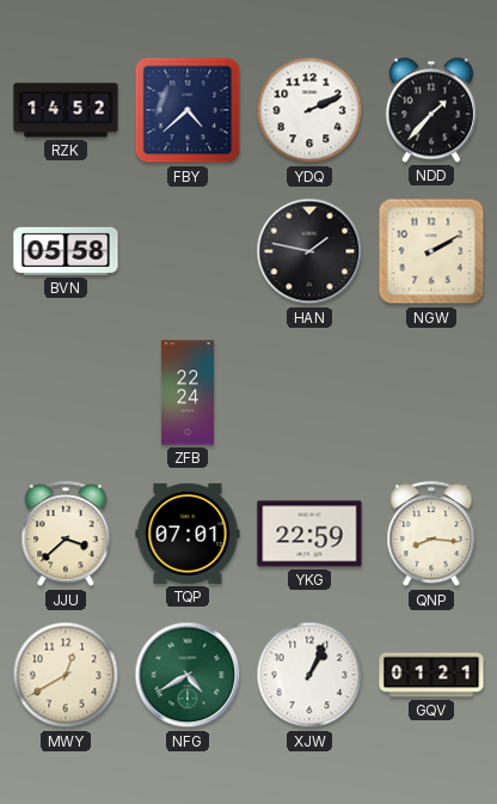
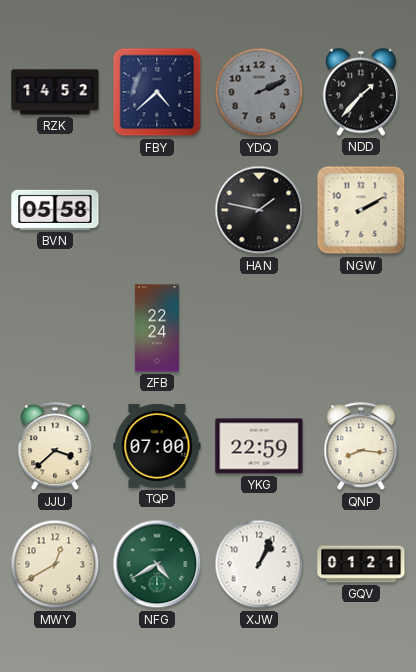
YDQ dial: white -> grey (259, 92)
TQP: 07:01 -> 07:00 (157, 446)
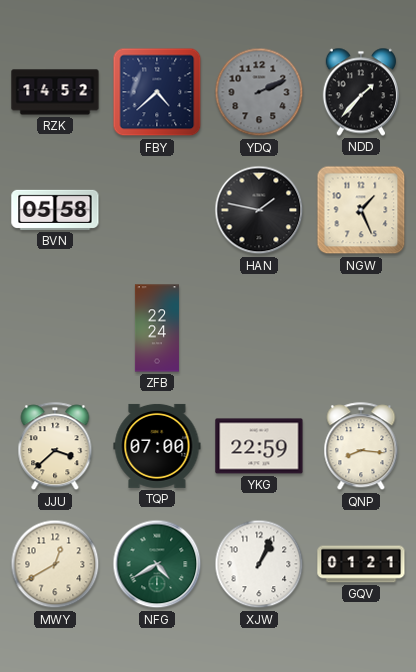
NGW: 2:10 -> 1:26 (361, 210)
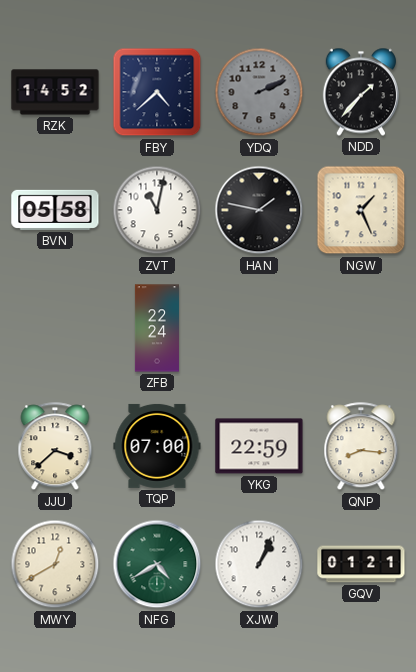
ZVT: none -> 11:02 (157, 210)
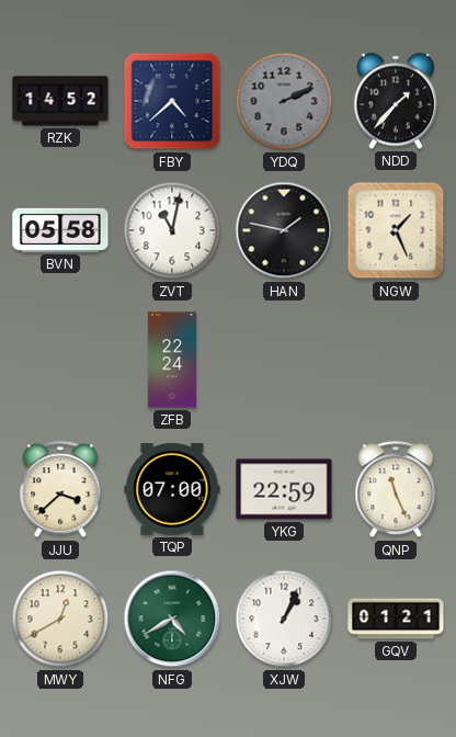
QNP: 8:16 -> 11:26 (396, 490)
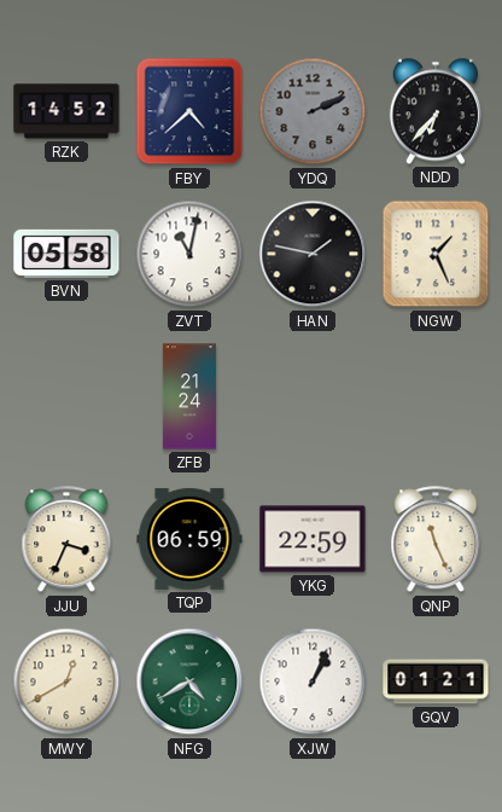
NDD: 1:37 -> 6:37 (436, 111)
ZFB: 22:24 -> 21:24 (189, 396)
JJU: 3:38 -> 3:34 (66, 540)
TQP: 07:00 -> 06:59 (189, 539)
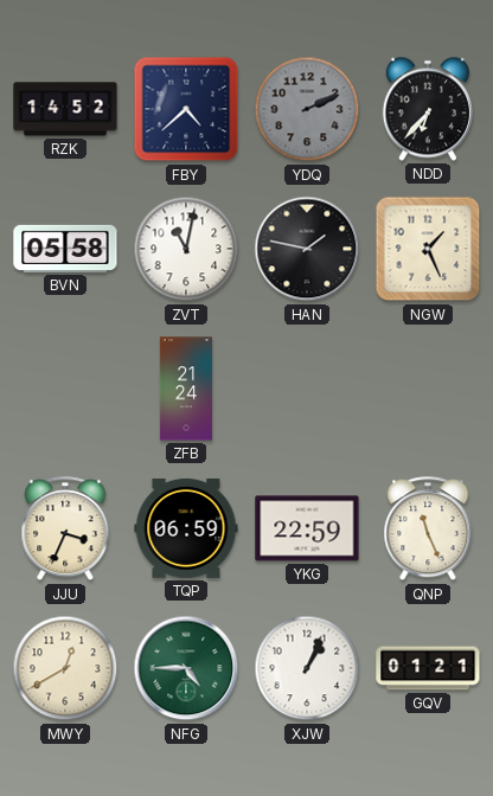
NFG: 4:40 -> 4:45 (186, 668)
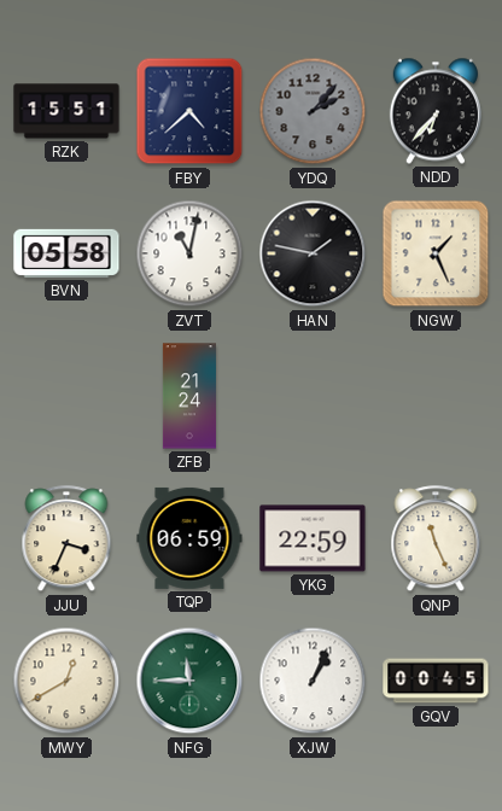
RZK: 14:52 -> 15:51 (66, 111)
YDQ: 2:11 -> 2:07 (313, 111)
NFG: 4:45 -> 11:45 (189, 681)
GQV: 01:21 -> 00:45 (436, 681)
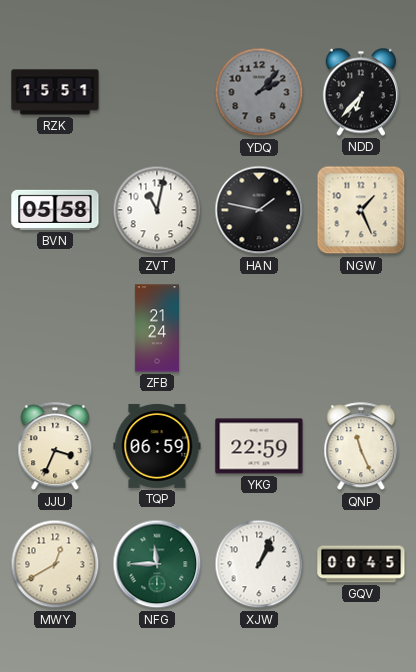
FBY: 4:38 -> none (189, 111)
